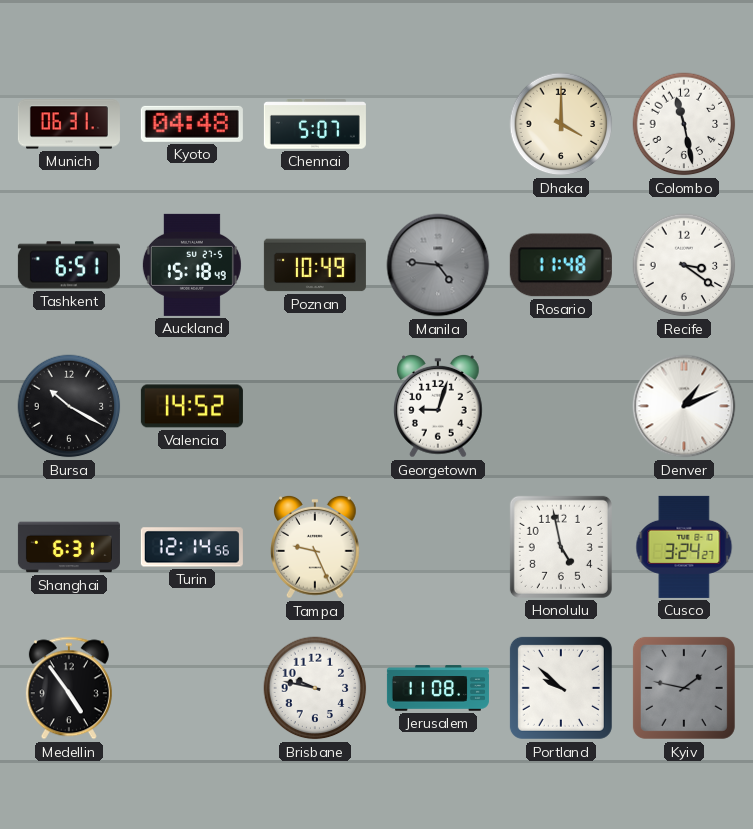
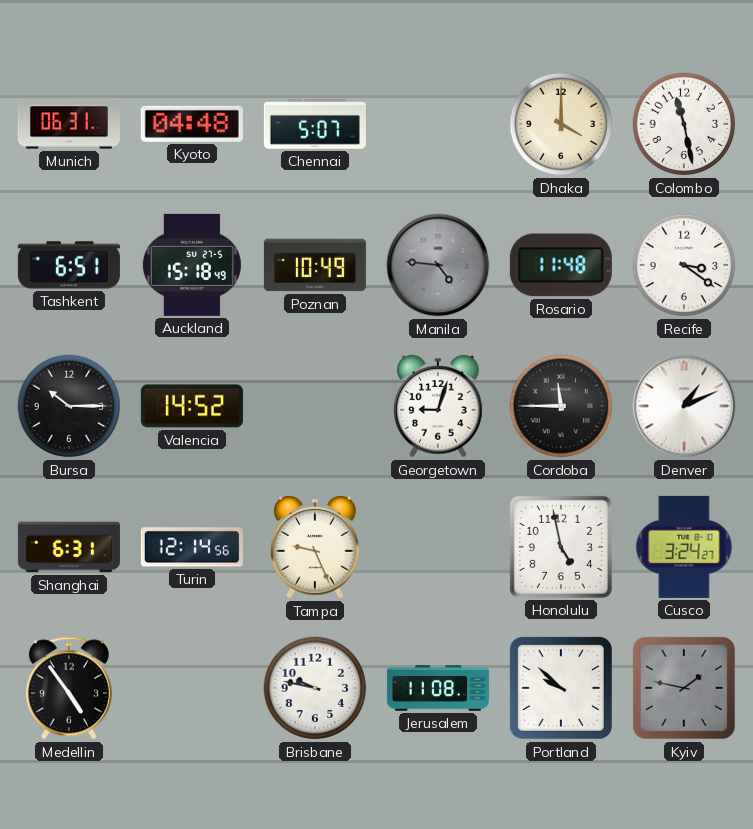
Bursa: 10:20 -> 10:15 (69, 406)
Cordoba: none -> 11:45 (561, 406)
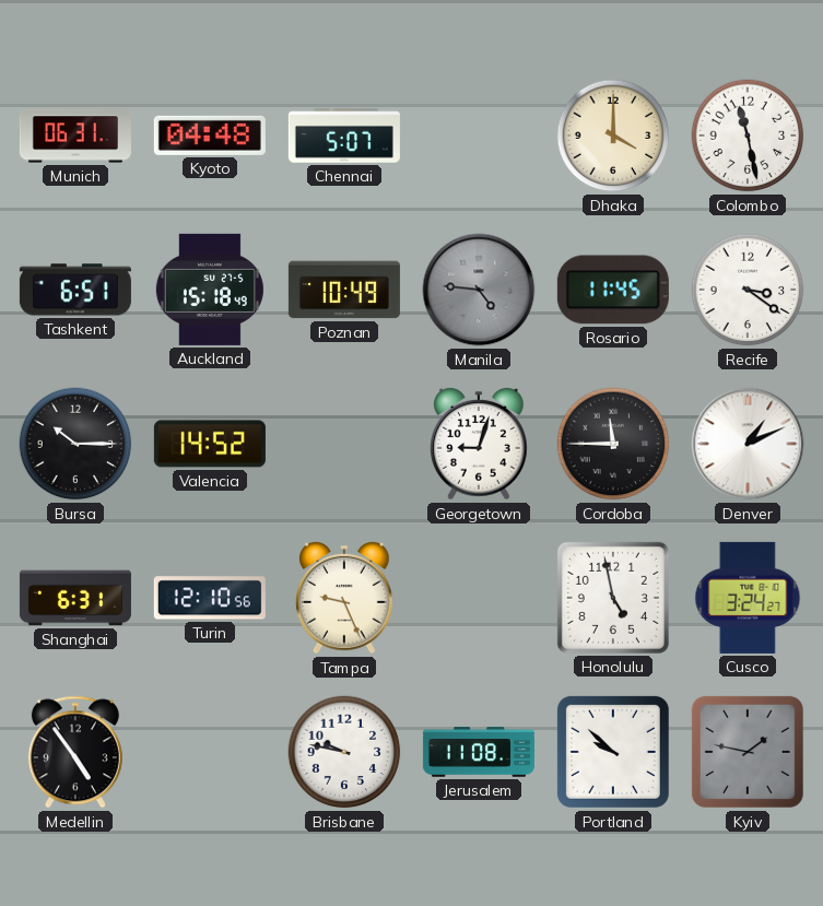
Rosario: 11:48 -> 11:45 (613, 290)
Turin: 12:14 -> 12:10 (210, 598)
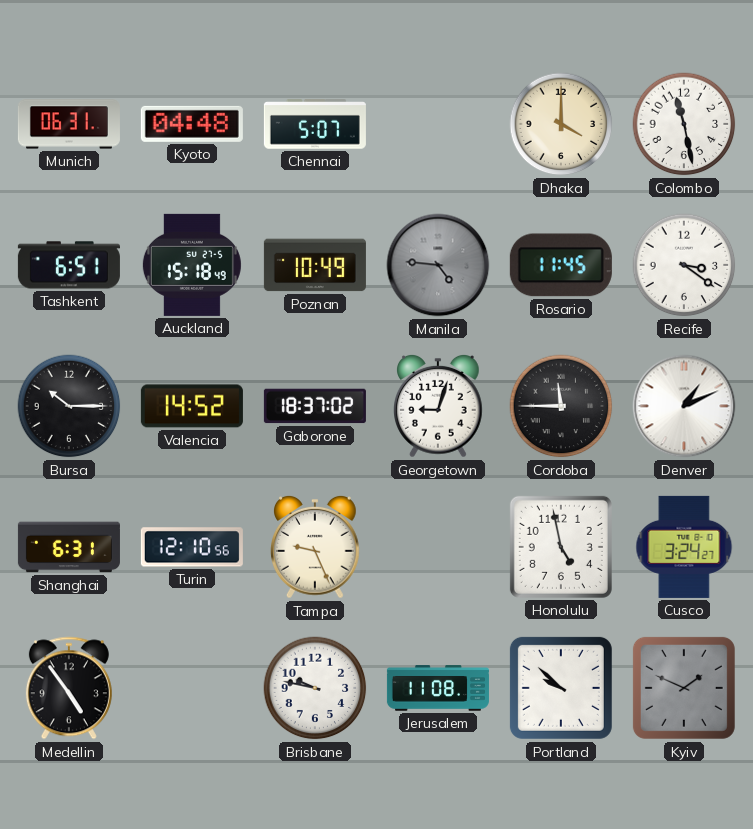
Gaborone: none -> 18:37 (315, 406)
Kyiv: 1:47 -> 1:49 (684, 688)
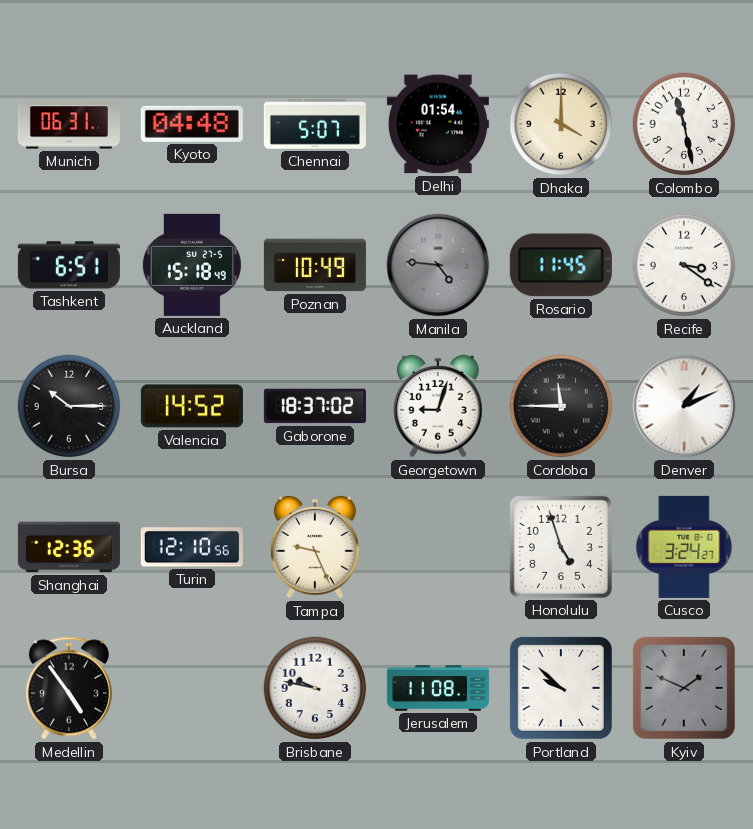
Delhi: none -> 01:54 (438, 124)
Shanghai: 6:31 -> 12:36 (69, 547)
Honolulu: 4:58 -> 4:57 (561, 547)
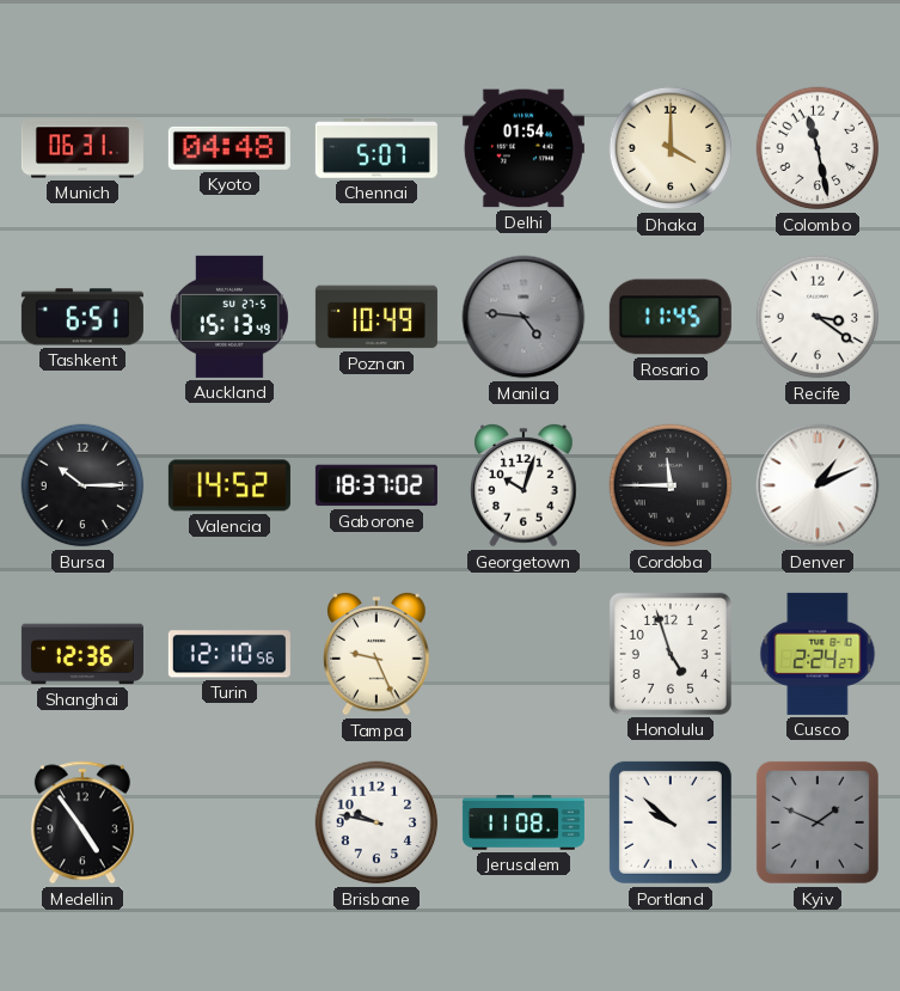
Auckland: 15:18 -> 15:13 (229, 317)
Georgetown: 9:03 -> 10:03 (525, 485)
Cusco: 3:24 -> 2:24 (818, 654)
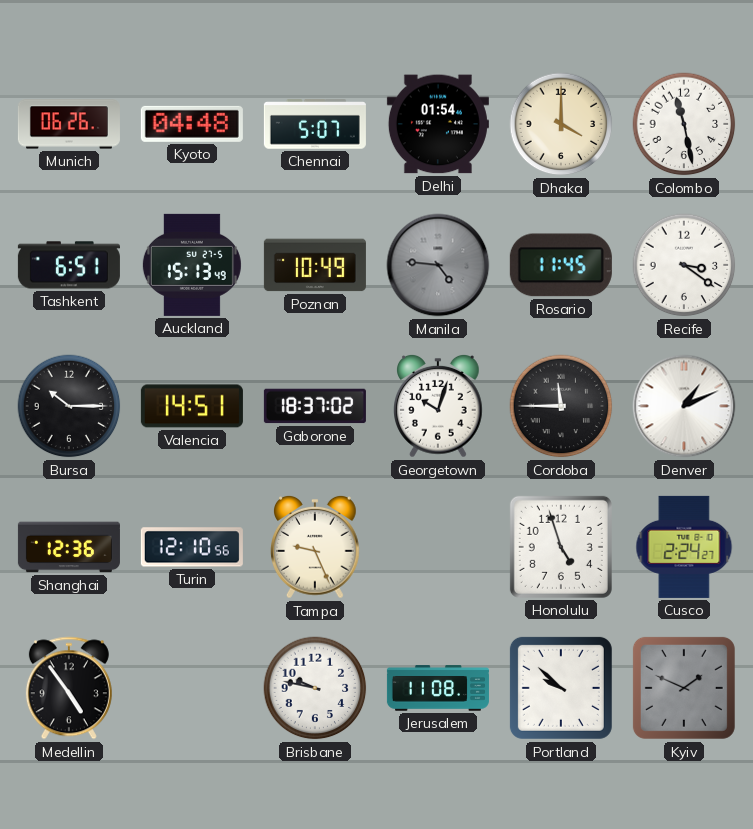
Munich: 06:31 -> 06:26 (69, 124)
Valencia: 14:52 -> 14:51 (192, 406)
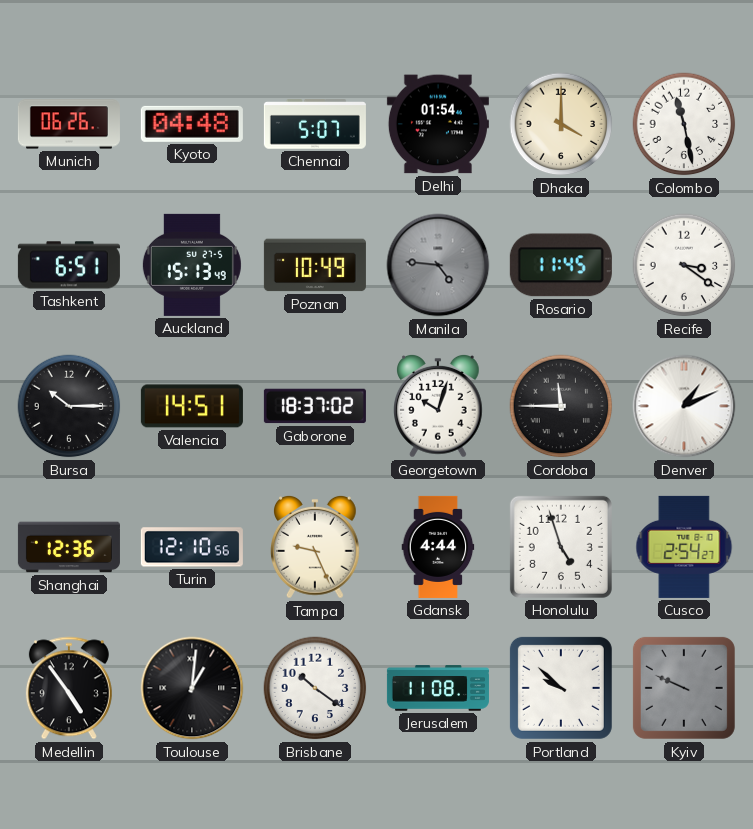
Gdansk: none -> 4:44 (438, 547)
Cusco: 2:24 -> 2:54 (684, 547)
Toulouse: none -> 1:01 (192, 688)
Brisbane: 9:47 -> 10:21 (315, 688)
Kyiv: 1:49 -> 9:49 (684, 688)
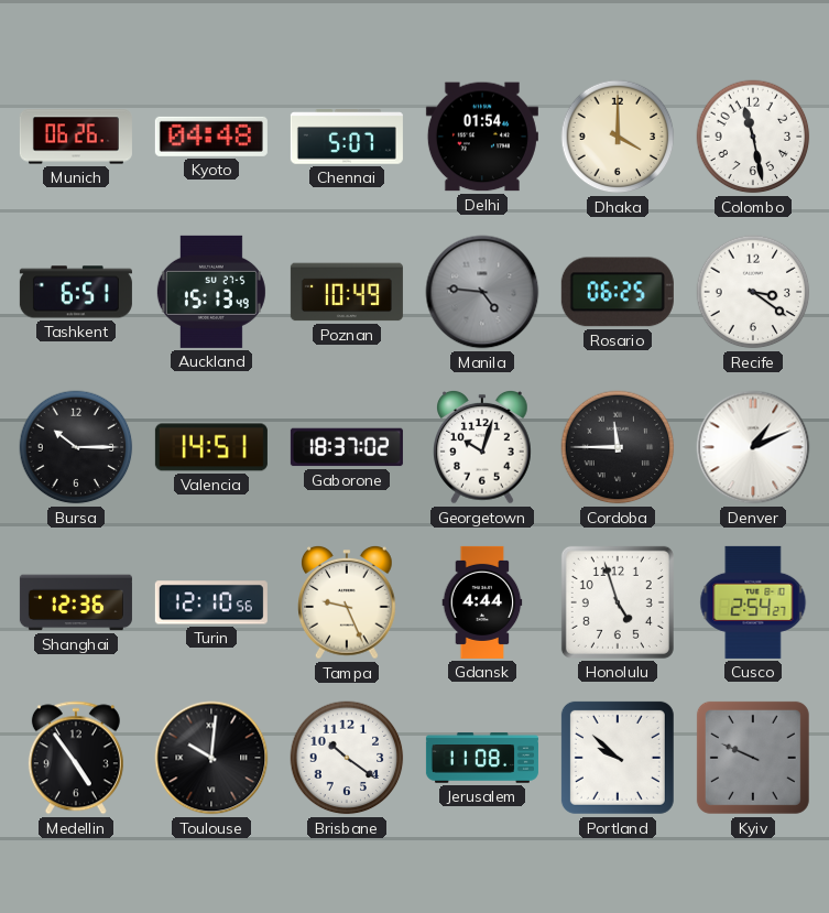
Rosario: 11:45 -> 06:25 (618, 292)
Toulouse: 1:01 -> 10:01 (211, 758)
